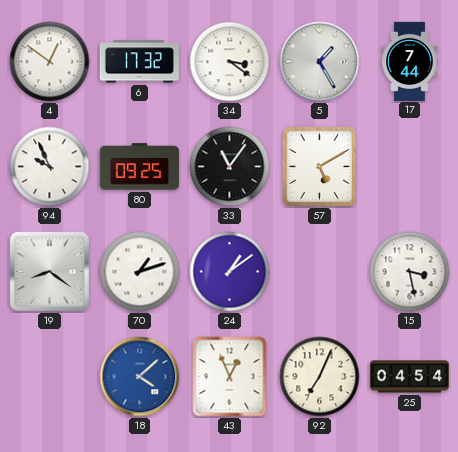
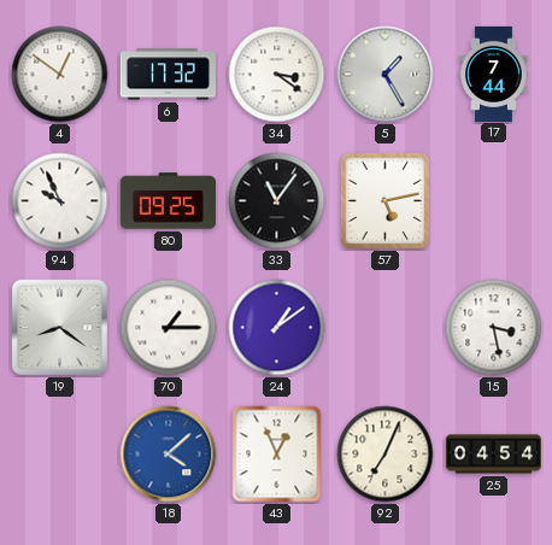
57: 5:10 -> 5:13 (386, 201)
70: 1:12 -> 1:15 (169, 328)
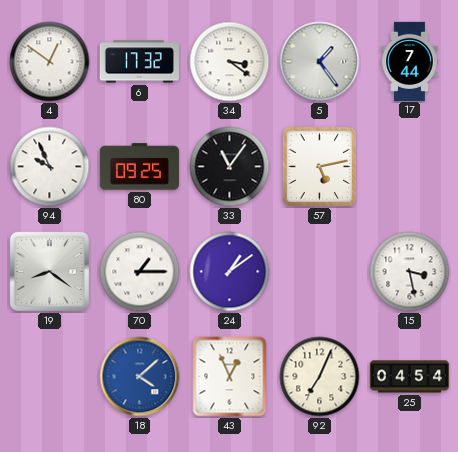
5: 1:25 -> 1:24 (320, 62)
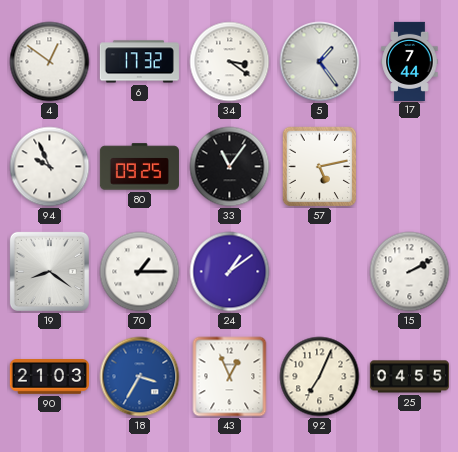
15: 3:28 -> 2:10 (410, 272)
90: none -> 21:03 (49, 377)
18: 4:08 -> 3:35 (140, 377)
25: 04:54 -> 04:55 (409, 377)
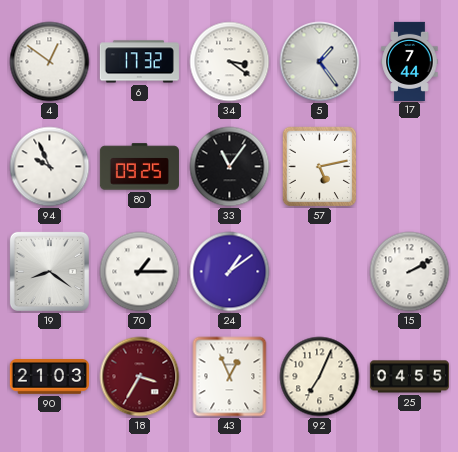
18 dial: blue -> burgundy (140, 377)
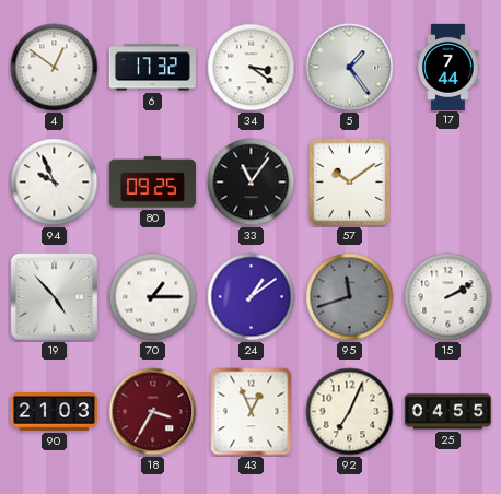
57: 5:13 -> 10:09 (350, 183)
19: 8:21 -> 4:53 (54, 296)
95: none -> 11:42 (350, 297)
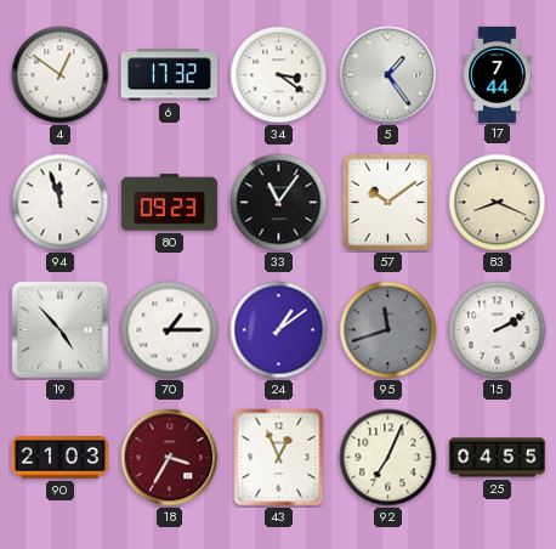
94: 9:56 -> 11:57 (61, 203)
80: 09:25 -> 09:23 (169, 203)
83: none -> 8:19 (498, 203)
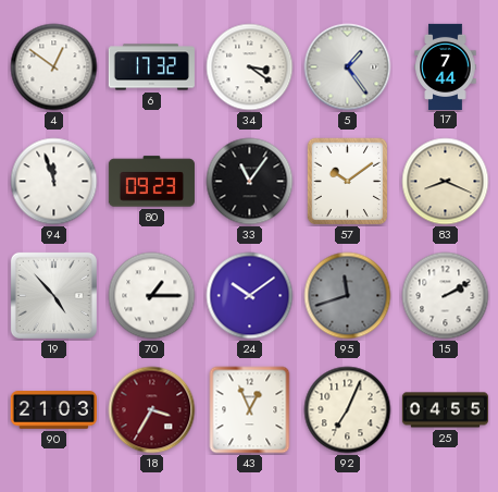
24: 1:09 -> 10:09 (250, 296)
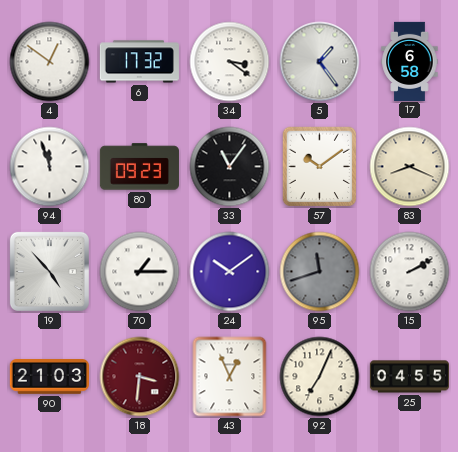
17: 7:44 -> 6:58 (410, 61)
18: 3:35 -> 3:31 (140, 377)
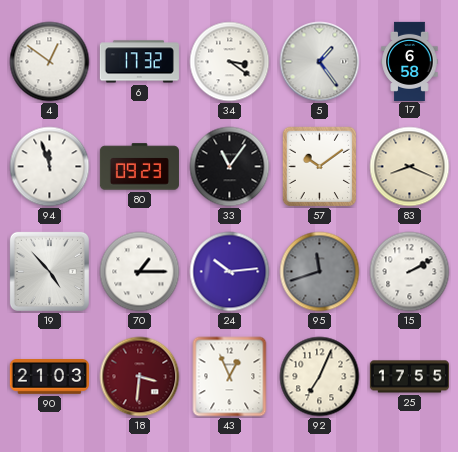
24: 10:09 -> 10:14 (230, 272)
25: 04:55 -> 17:55 (409, 377)
